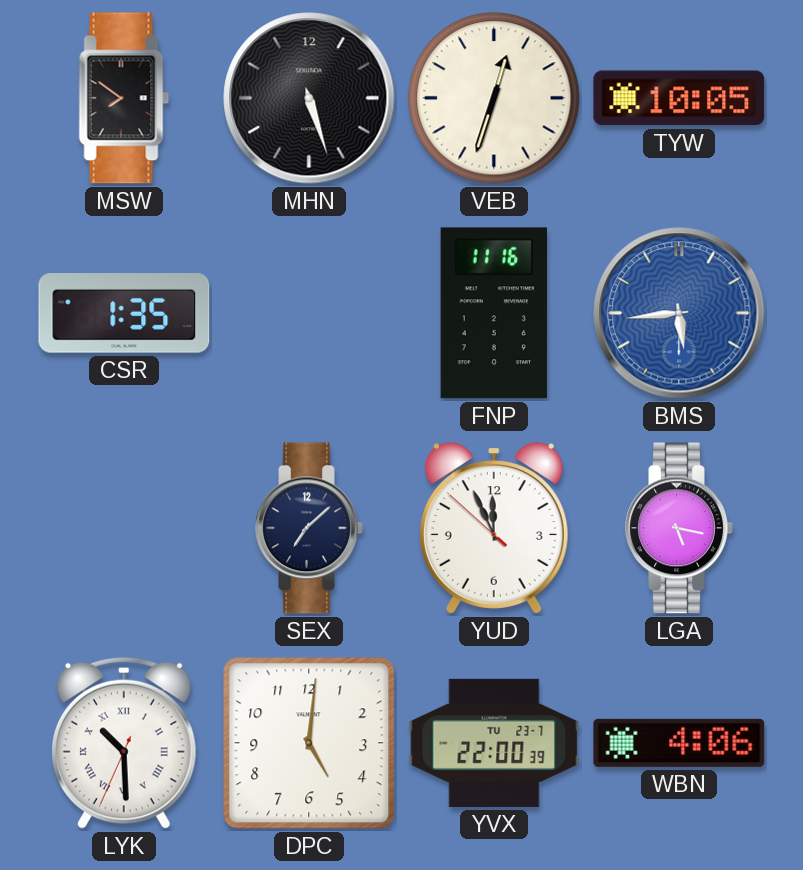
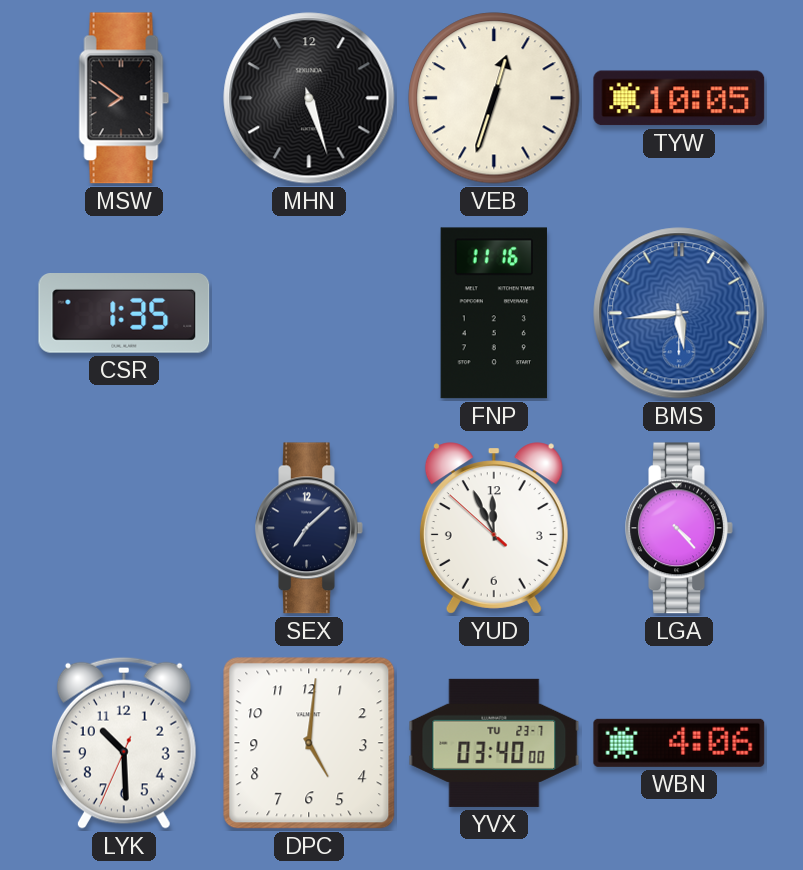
LGA: 5:17 -> 4:23 (679, 528)
LYK numerals: Roman -> Arabic (124, 743)
YVX: 22:00 -> 03:40 (494, 743)
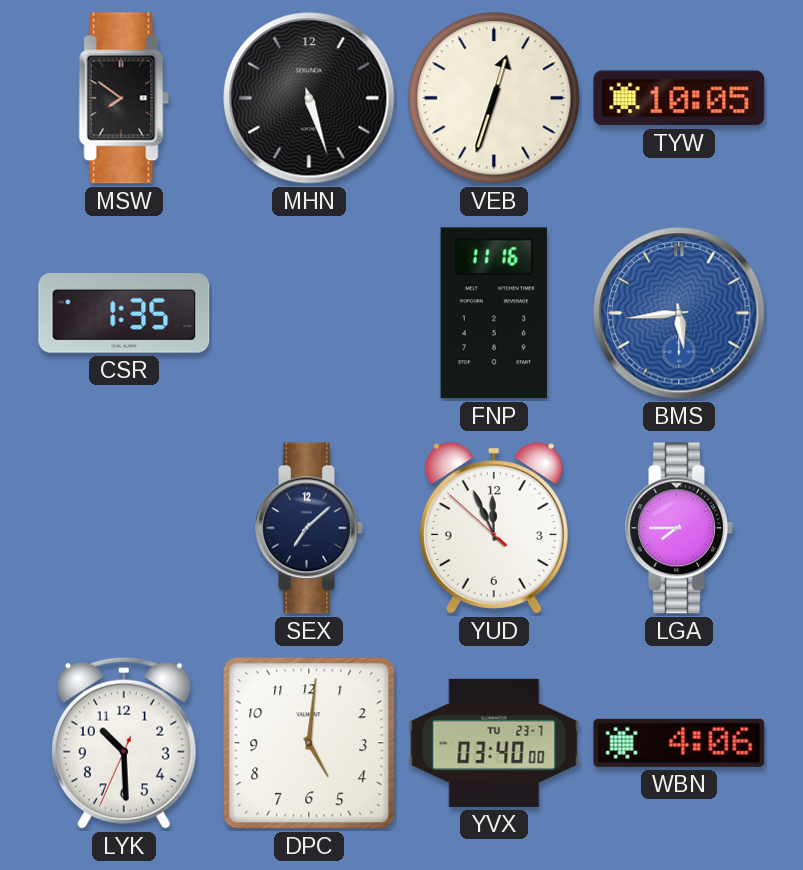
LGA: 4:23 -> 7:45 (679, 528)
